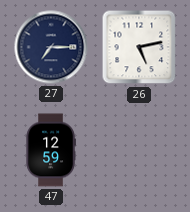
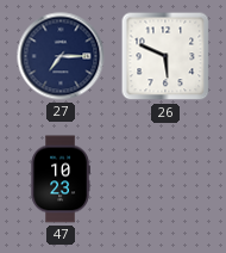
26: 5:13 -> 5:49 (165, 56)
47: 12:59 -> 10:23 (61, 179)
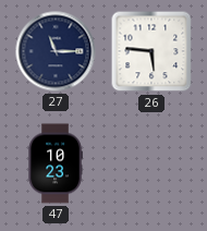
27: 7:15 -> 11:15 (56, 51)
26: 5:49 -> 5:46 (151, 51)
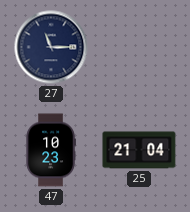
26: 5:46 -> none (151, 51)
25: none -> 21:04 (139, 150)
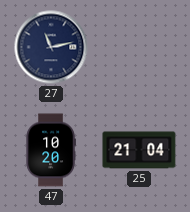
27: 11:15 -> 11:13 (51, 47)
47: 10:23 -> 10:20 (51, 150)
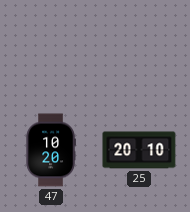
27: 11:13 -> none (51, 47)
25: 21:04 -> 20:10 (139, 150)
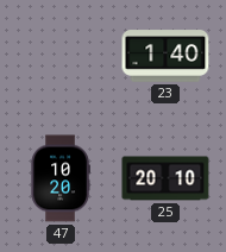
23: none -> 1:40 (165, 56)
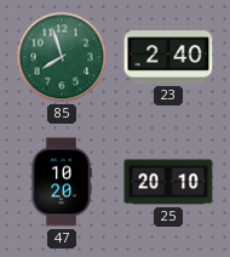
85: none -> 7:57 (62, 57)
23: 1:40 -> 2:40 (168, 57)
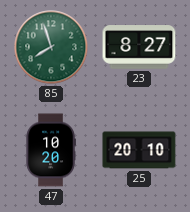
23: 2:40 -> 8:27 (139, 47)
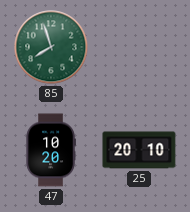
23: 8:27 -> none (139, 47)
